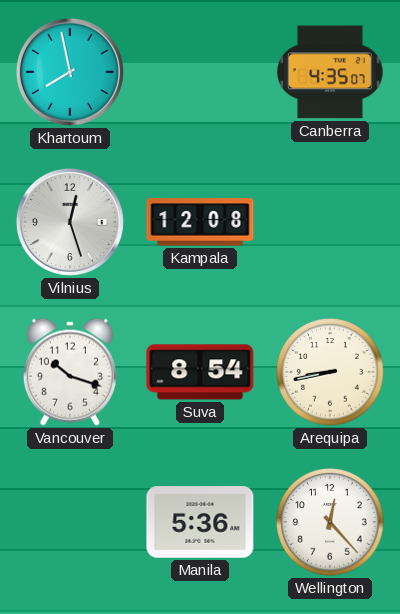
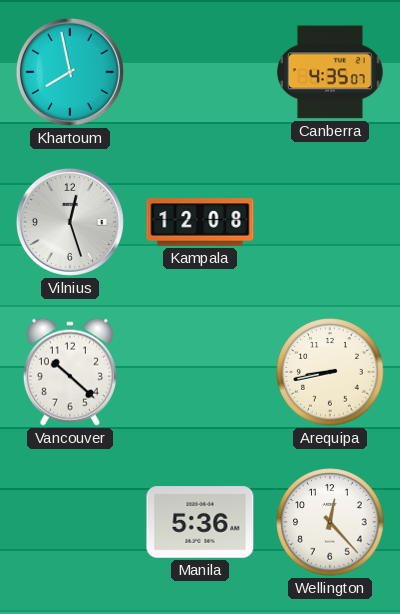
Vancouver: 10:18 -> 10:22 (70, 372)
Suva: 8:54 -> none (200, 372)
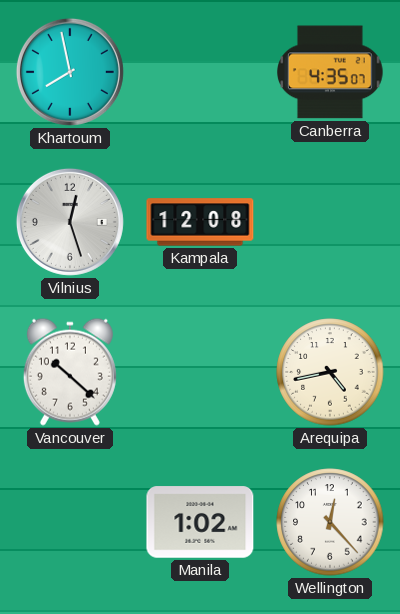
Arequipa: 8:43 -> 4:43 (330, 372)
Manila: 5:36 -> 1:02 (200, 522)
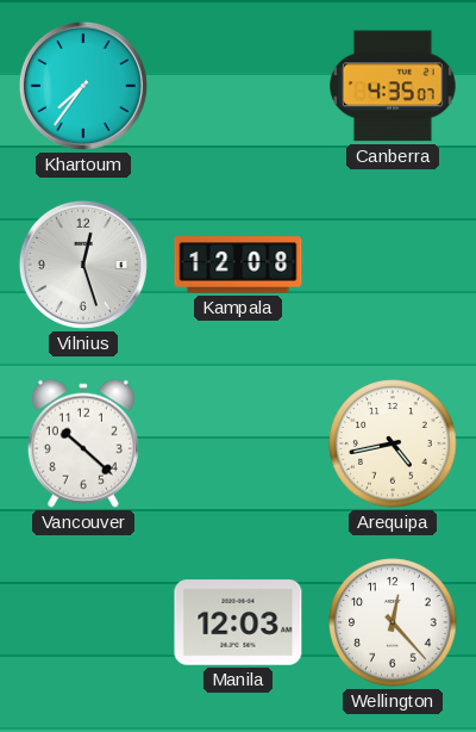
Khartoum: 7:58 -> 7:36 (83, 86)
Manila: 1:02 -> 12:03 (238, 622)
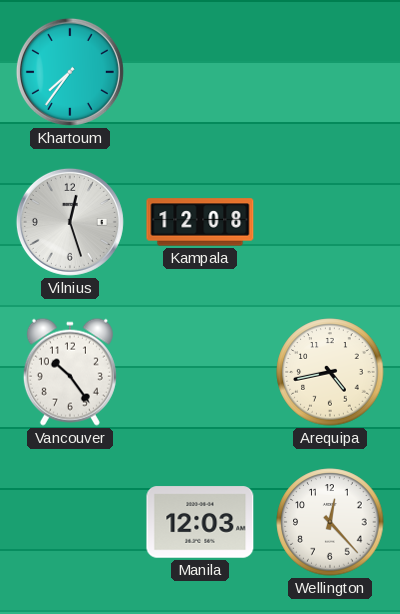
Canberra: 4:35 -> none (394, 86)
Vancouver: 10:22 -> 10:24 (70, 372)
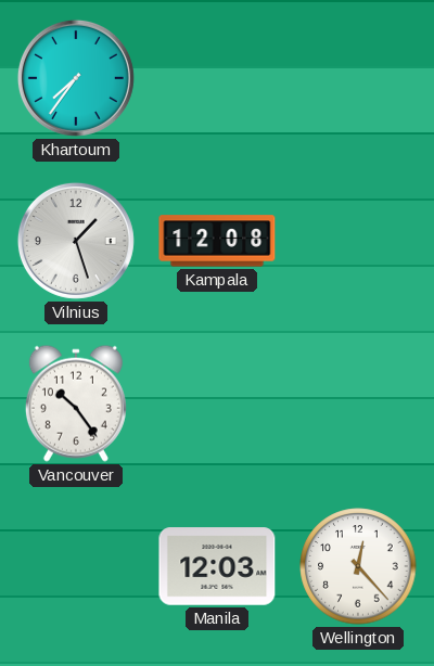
Vilnius: 12:27 -> 1:27 (76, 241)
Arequipa: 4:43 -> none (330, 372)
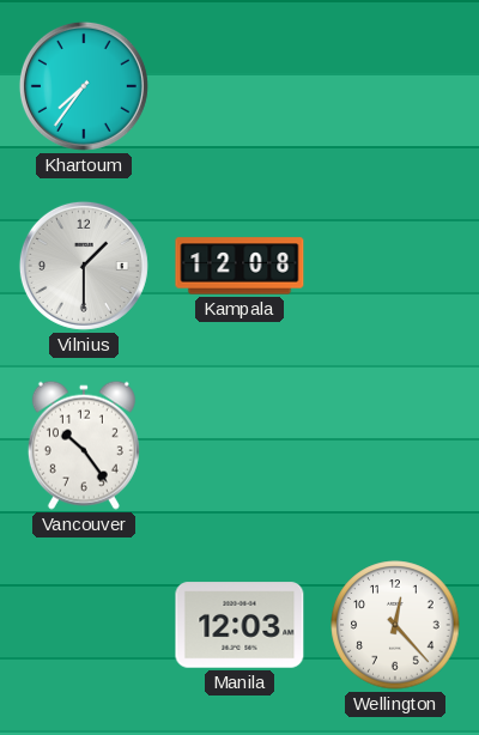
Vilnius: 1:27 -> 1:30 (84, 266)
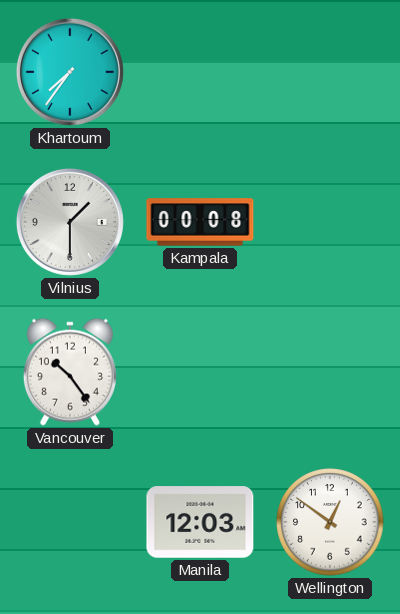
Kampala: 12:08 -> 00:08 (200, 222)
Wellington: 12:23 -> 12:51 (330, 522)
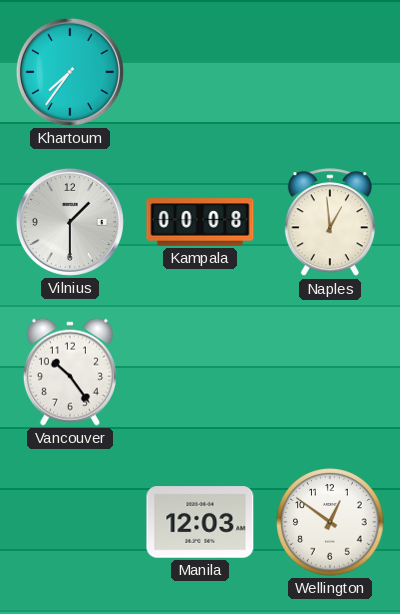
Naples: none -> 12:59 (330, 223)
